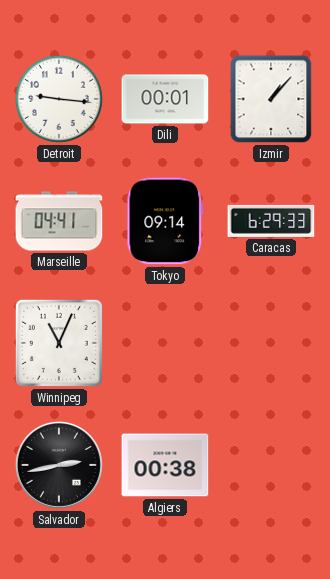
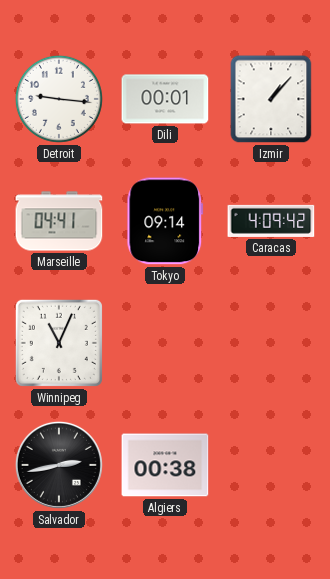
Caracas: 6:29 -> 4:09 (271, 221)
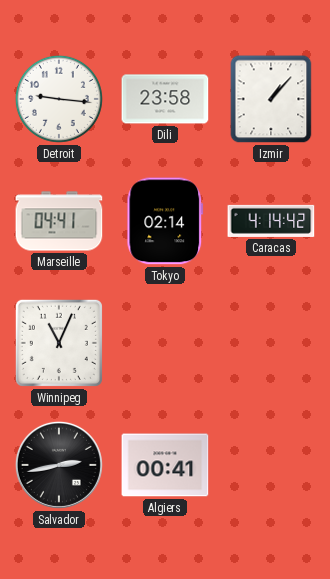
Dili: 00:01 -> 23:58 (165, 99)
Tokyo: 09:14 -> 02:14 (165, 221)
Caracas: 4:09 -> 4:14 (271, 221)
Algiers: 00:38 -> 00:41 (165, 465)
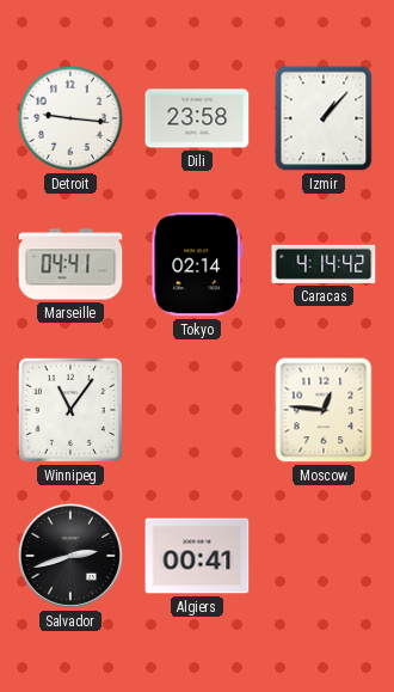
Winnipeg: 11:04 -> 11:06 (70, 410)
Moscow: none -> 12:46 (324, 410)
Salvador: 2:43 -> 2:42 (70, 556)
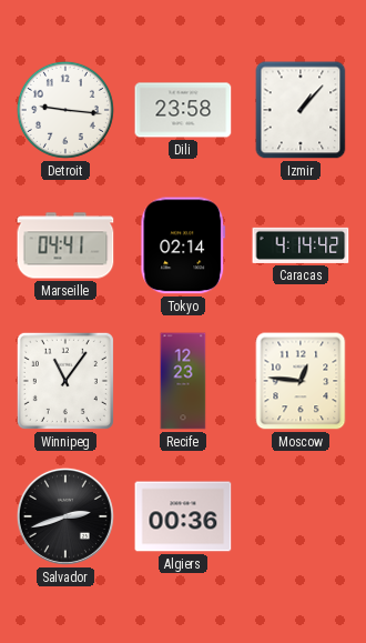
Recife: none -> 12:23 (183, 381)
Algiers: 00:41 -> 00:36 (183, 516)
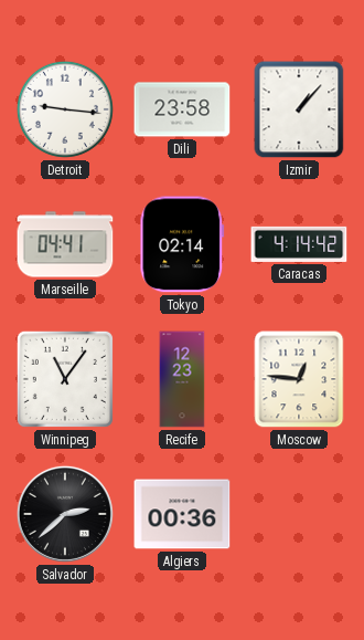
Salvador: 2:42 -> 2:38 (65, 514)
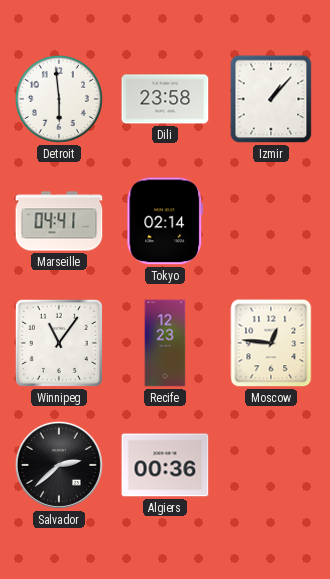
Detroit: 9:16 -> 5:59 (59, 99)
Caracas: 4:14 -> none (299, 244)
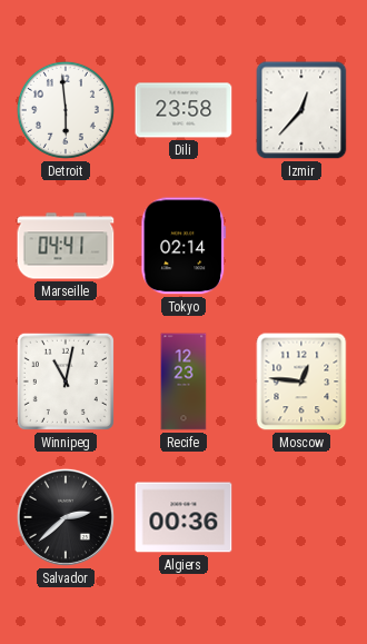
Izmir: 1:07 -> 12:37 (301, 110)
Winnipeg: 11:06 -> 11:02 (66, 382)
